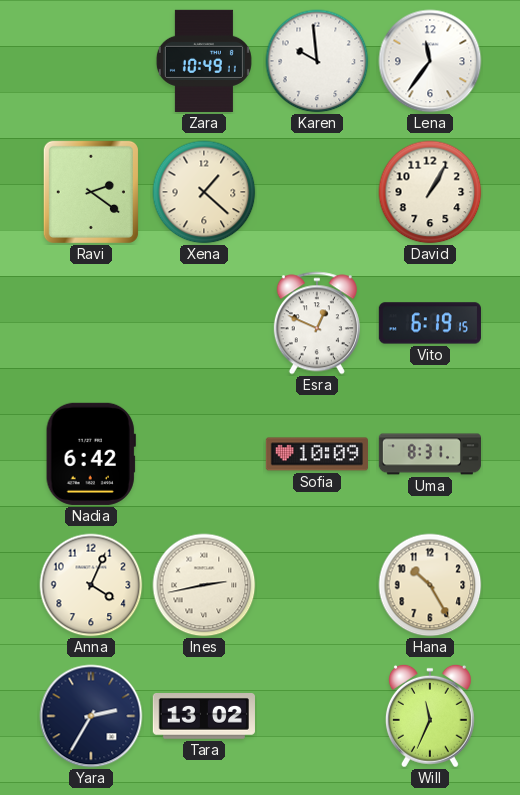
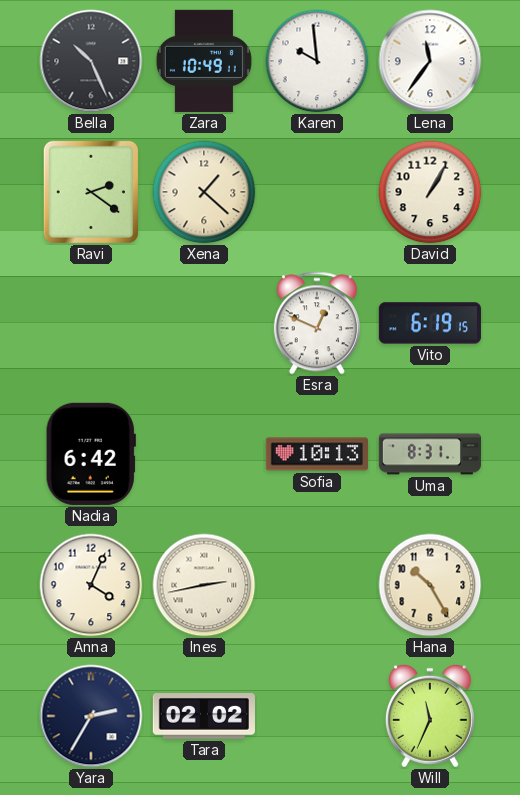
Bella: none -> 10:26 (91, 61)
Sofia: 10:09 -> 10:13 (317, 454)
Tara: 13:02 -> 02:02 (204, 717)
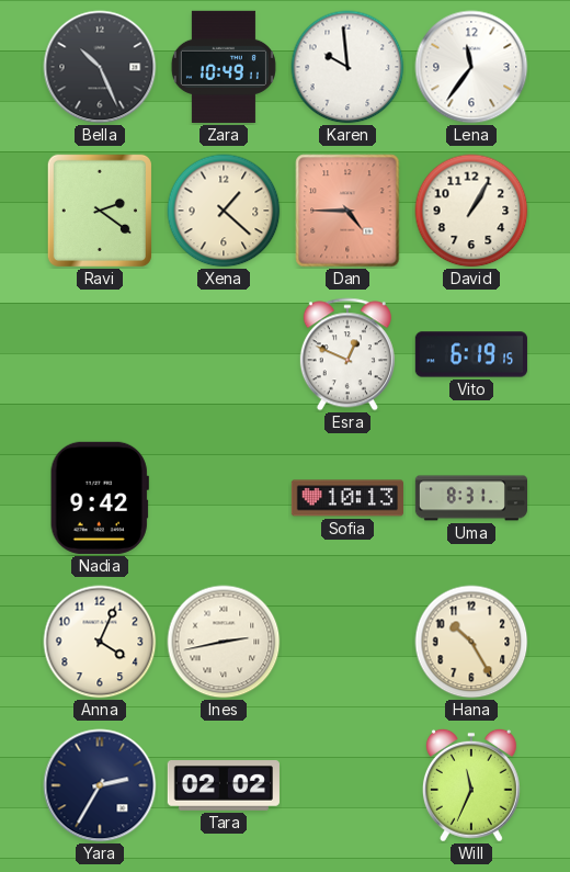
Dan: none -> 4:45 (347, 211)
Nadia: 6:42 -> 9:42 (100, 498)
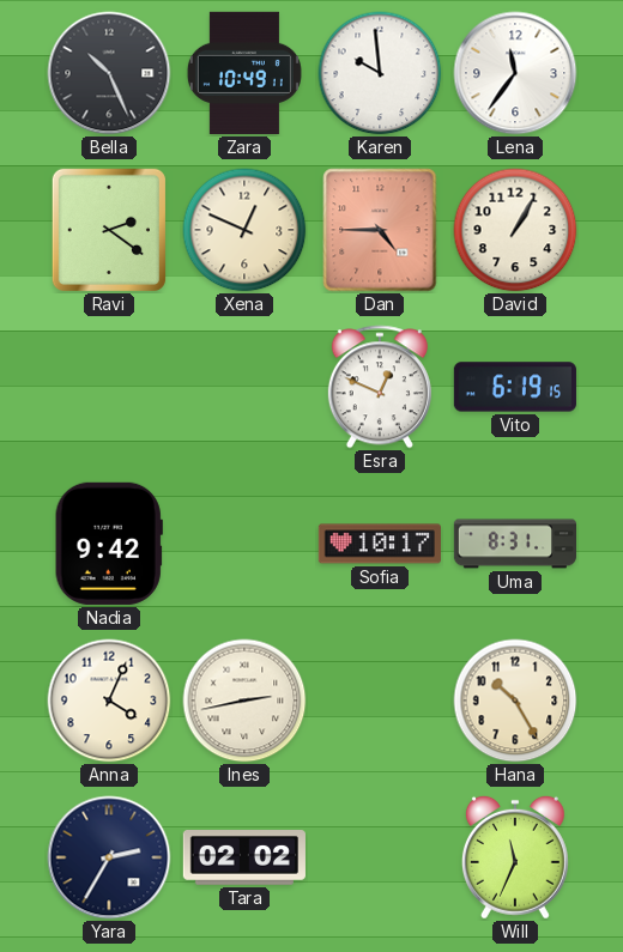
Xena: 1:22 -> 12:49 (244, 230)
Sofia: 10:13 -> 10:17 (380, 544)
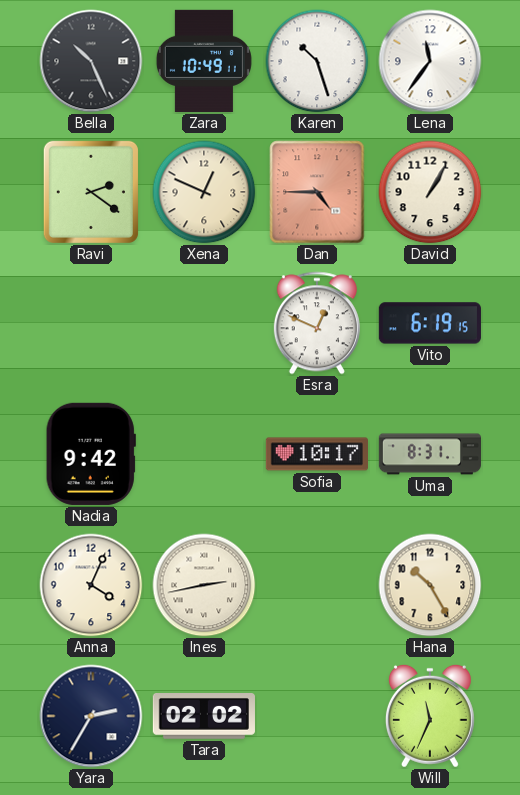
Karen: 9:59 -> 10:27 (317, 61)
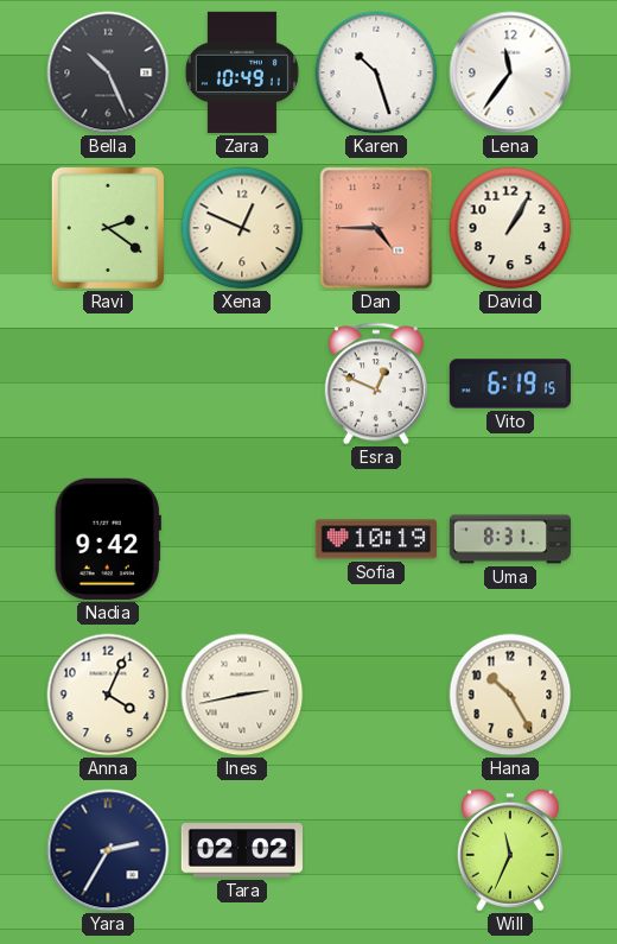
Sofia: 10:17 -> 10:19 (376, 539)
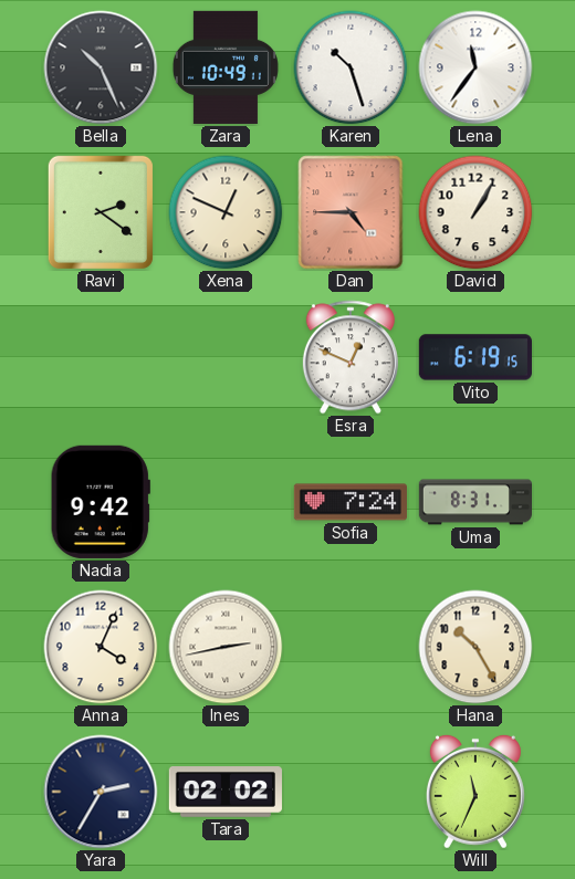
Sofia: 10:19 -> 7:24 (351, 502)
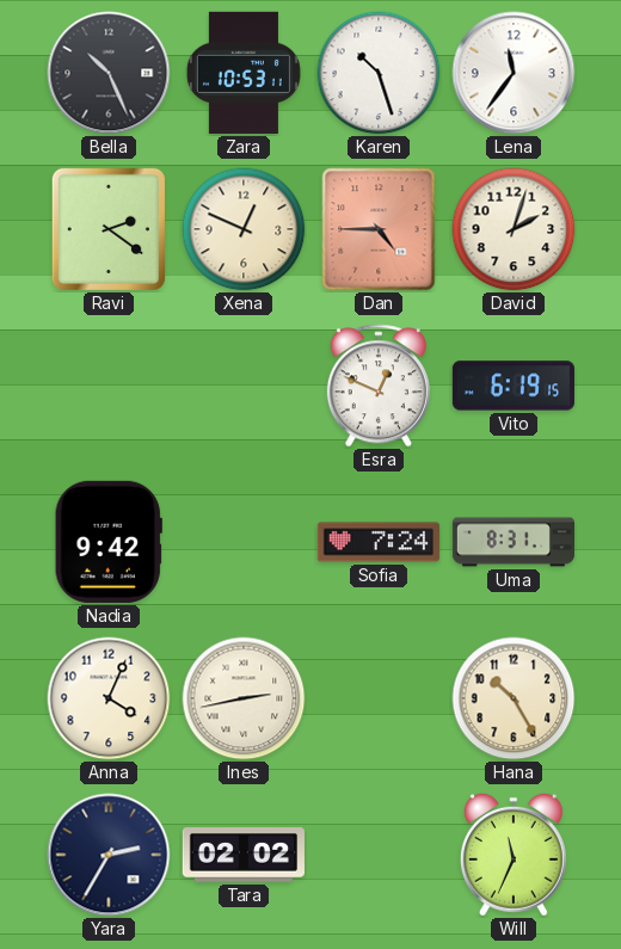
Zara: 10:49 -> 10:53 (244, 73)
David: 1:05 -> 2:03 (514, 229)
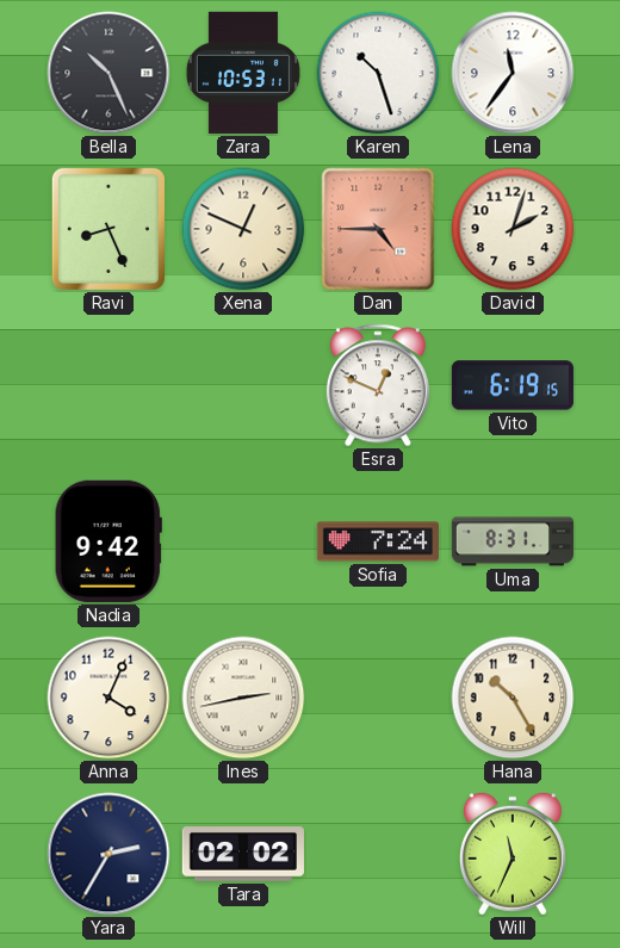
Ravi: 2:21 -> 8:26 (108, 229)
